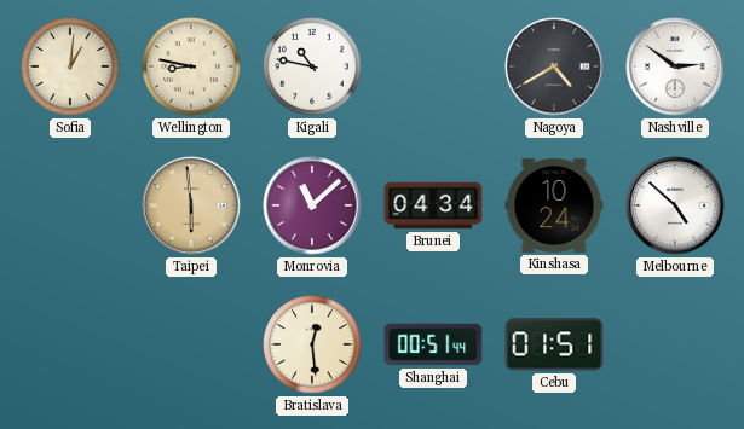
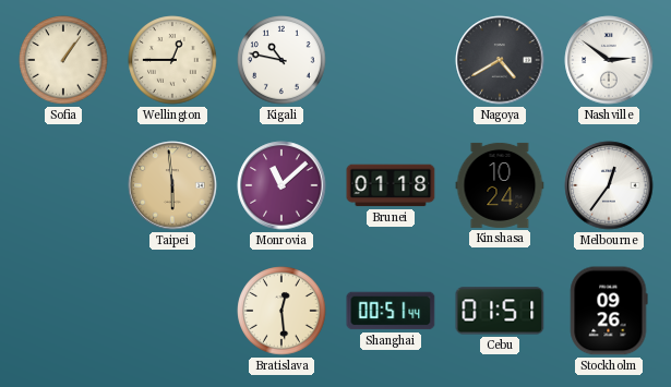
Sofia: 1:01 -> 1:06 (63, 60)
Wellington: 8:47 -> 12:45 (172, 60)
Brunei: 04:34 -> 01:18 (391, 185)
Melbourne: 4:52 -> 12:36 (609, 185)
Stockholm: none -> 09:26 (609, 311)
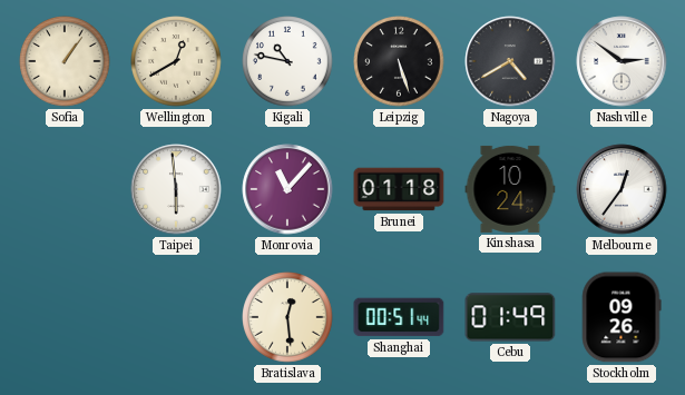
Wellington: 12:45 -> 12:40 (176, 61)
Leipzig: none -> 5:27 (399, 61)
Taipei dial: champagne -> white (176, 189)
Monrovia: 11:08 -> 11:07 (287, 189)
Cebu: 01:51 -> 01:49 (510, 317)
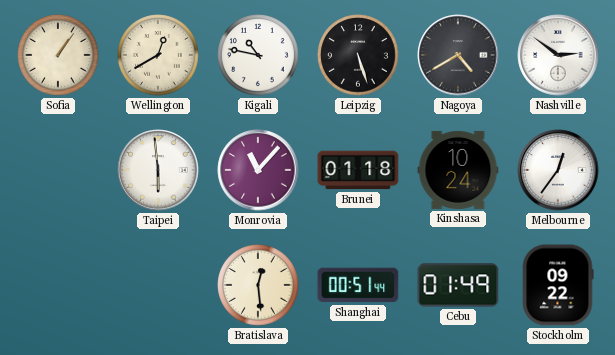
Stockholm: 09:26 -> 09:22 (558, 285)
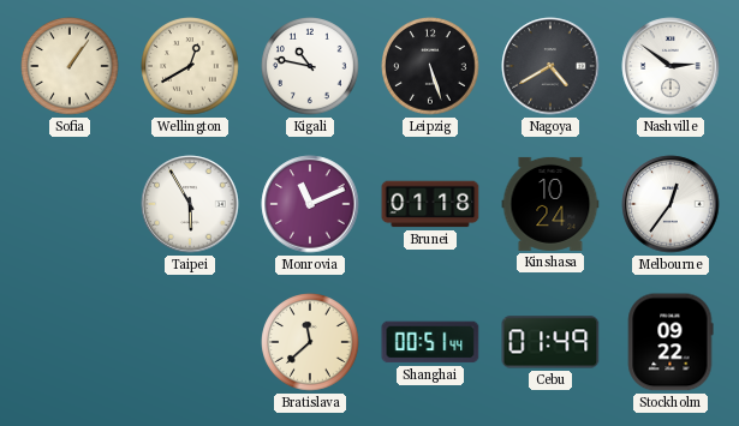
Taipei: 5:59 -> 5:55 (190, 204)
Monrovia: 11:07 -> 11:11 (310, 204)
Bratislava: 12:29 -> 11:38 (310, 342)
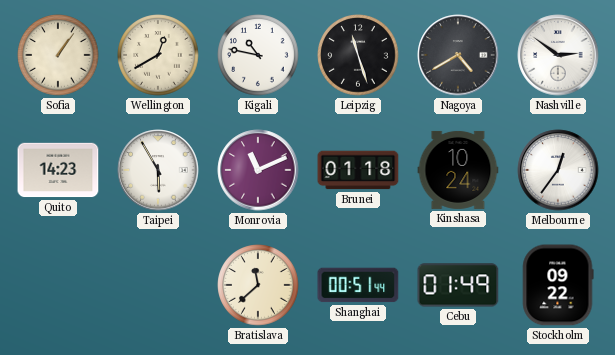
Leipzig: 5:27 -> 11:27 (358, 55)
Quito: none -> 14:23 (58, 170)
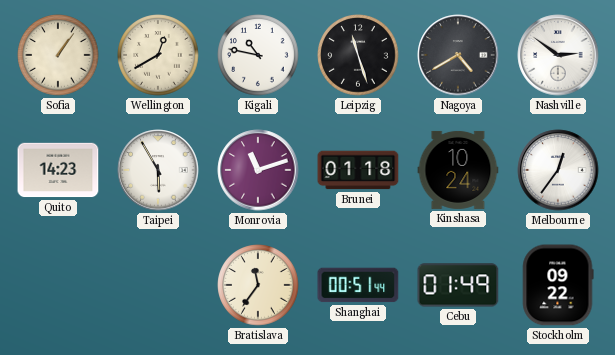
Monrovia: 11:11 -> 11:12 (258, 170)
Bratislava: 11:38 -> 11:36 (258, 285)
